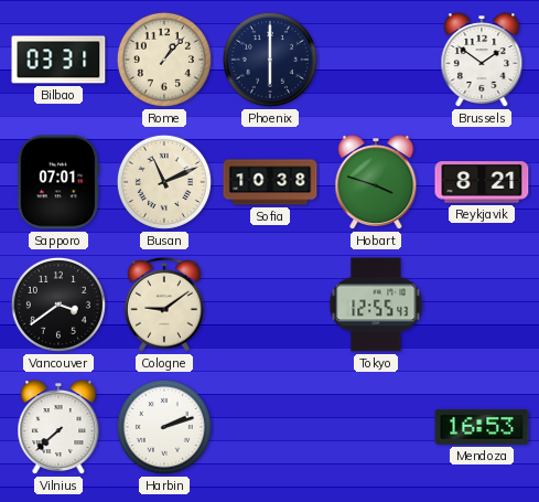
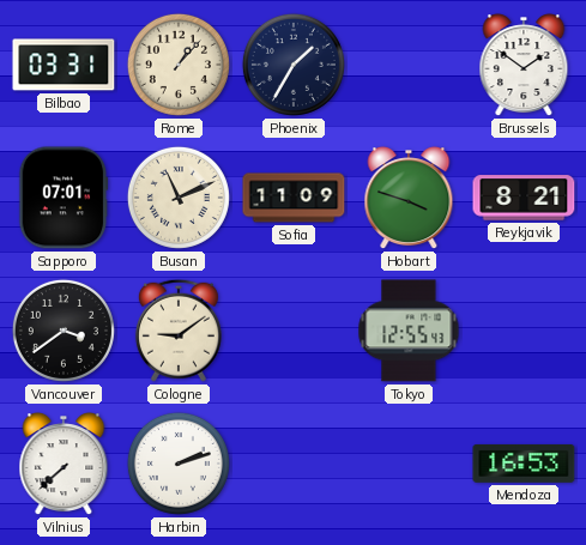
Phoenix: 6:00 -> 1:35 (294, 65)
Sofia: 10:38 -> 11:09 (294, 198)
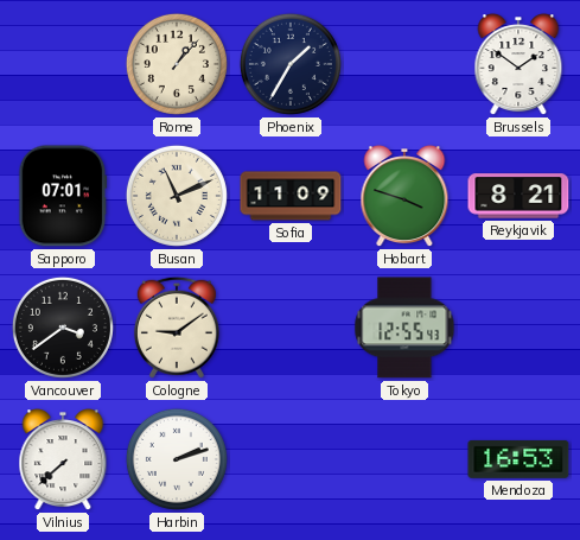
Bilbao: 03:31 -> none (64, 65)
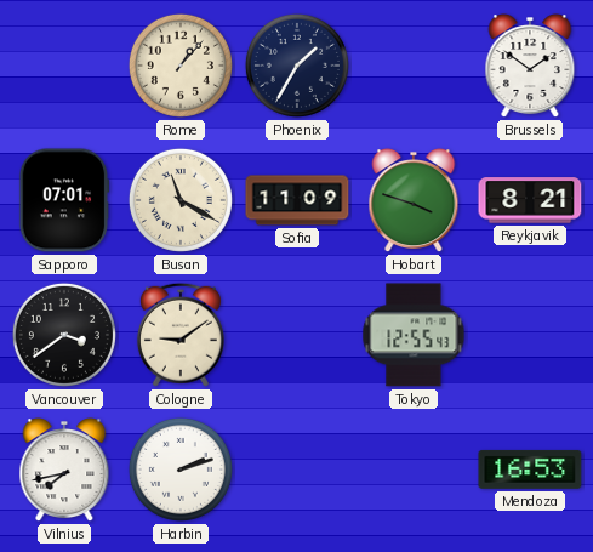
Busan: 11:11 -> 11:20 (181, 200)
Vilnius: 7:38 -> 7:43 (64, 471)
